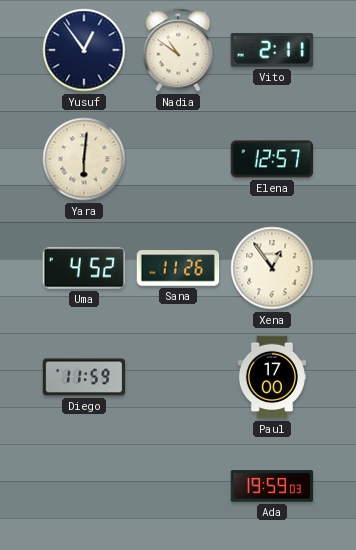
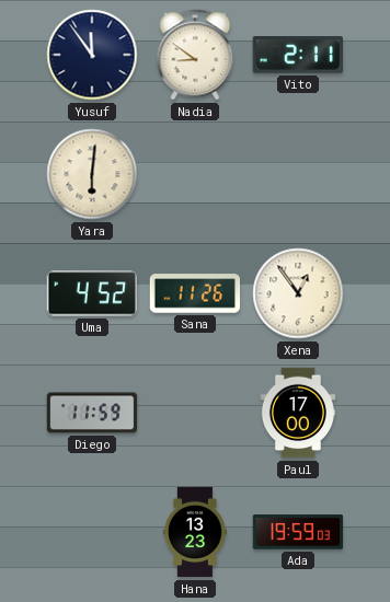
Yusuf: 12:54 -> 11:54 (92, 55)
Nadia: 10:51 -> 8:51 (195, 55)
Elena: 12:57 -> none (272, 159)
Hana: none -> 13:23 (195, 532)
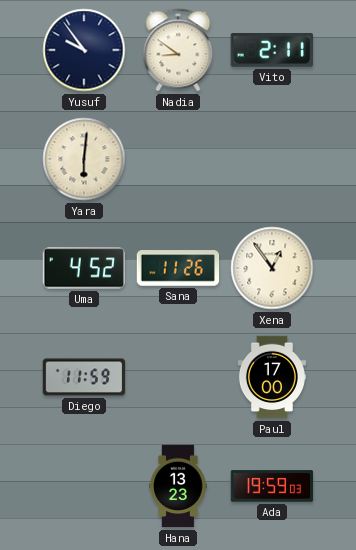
Yusuf: 11:54 -> 9:54 (84, 50)
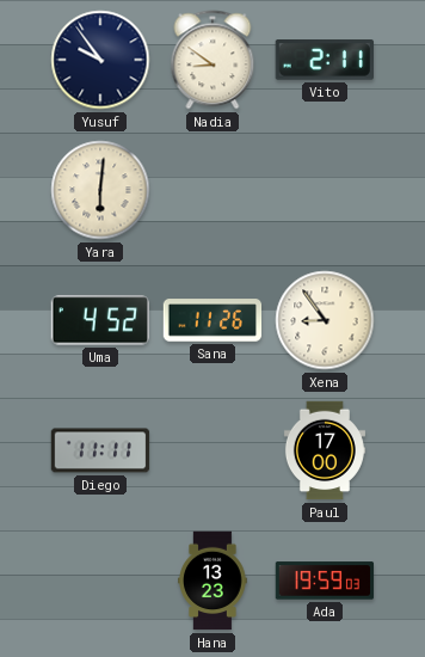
Xena: 12:54 -> 8:54 (325, 320)
Diego: 11:59 -> 11:11 (100, 450)
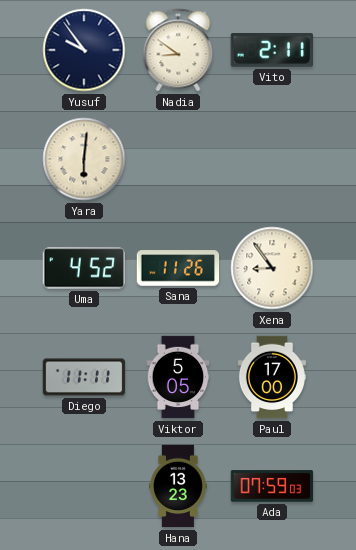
Viktor: none -> 5:05 (178, 377)
Ada: 19:59 -> 07:59 (272, 486)
